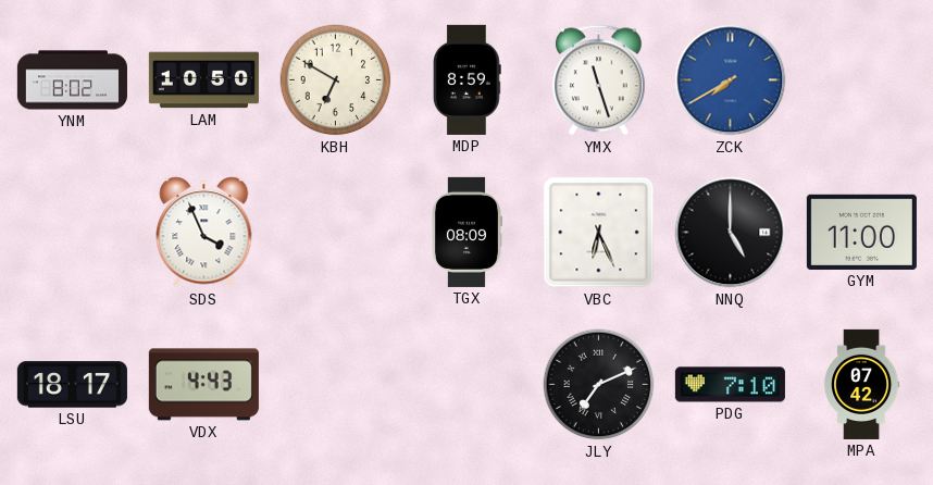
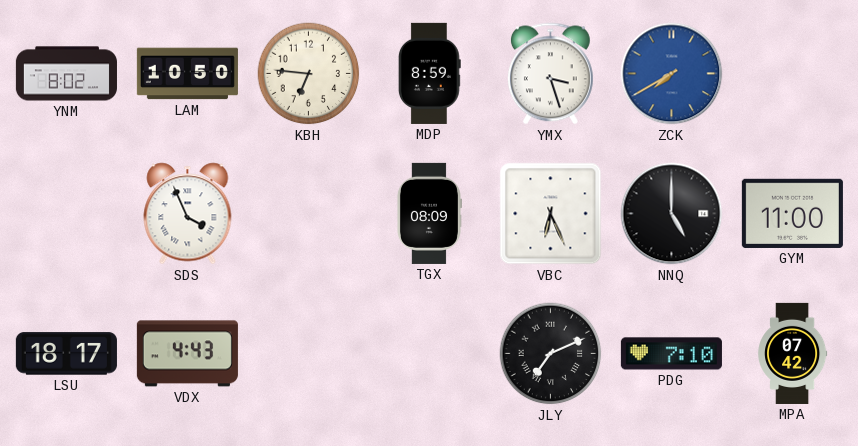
KBH: 6:50 -> 6:46 (309, 74)
YMX: 11:27 -> 3:27 (550, 74)
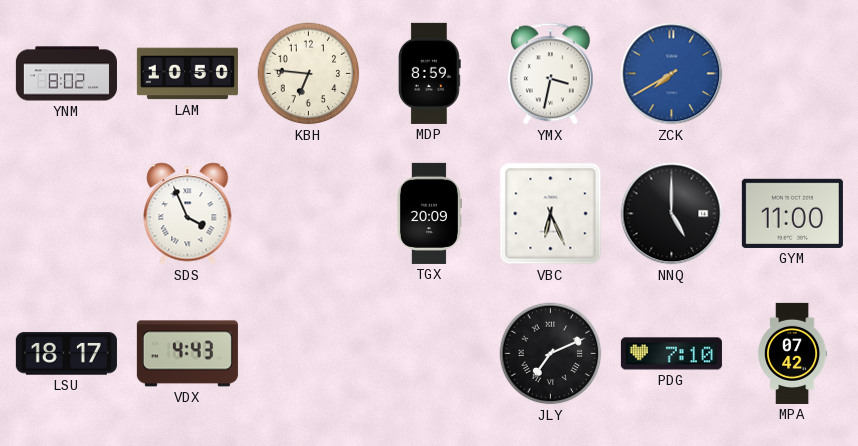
YMX: 3:27 -> 3:32 (550, 74)
TGX: 08:09 -> 20:09 (429, 213)
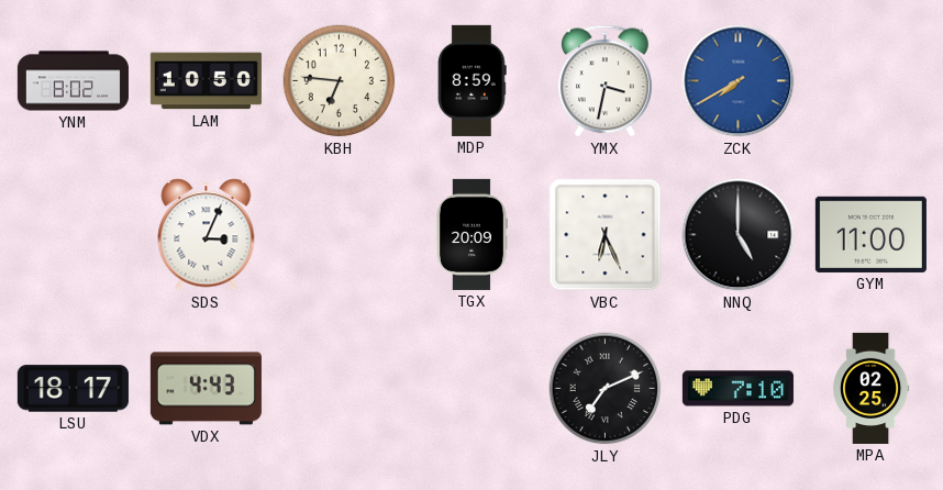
SDS: 3:56 -> 3:04 (207, 235)
MPA: 07:42 -> 02:25 (872, 388)
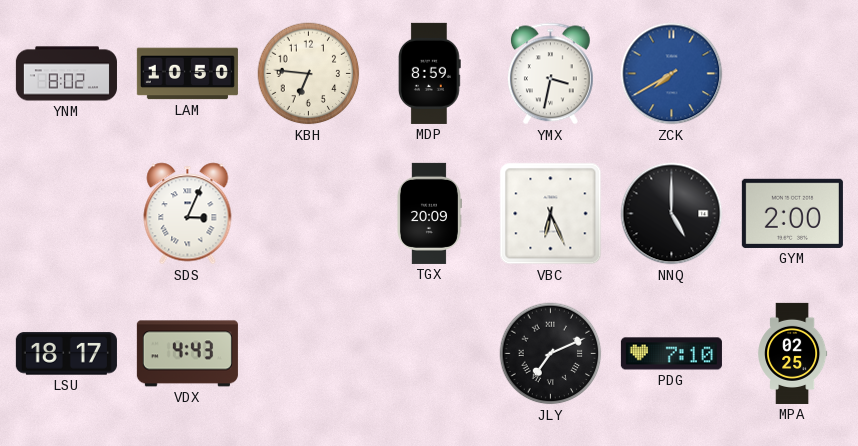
GYM: 11:00 -> 2:00 (792, 213)
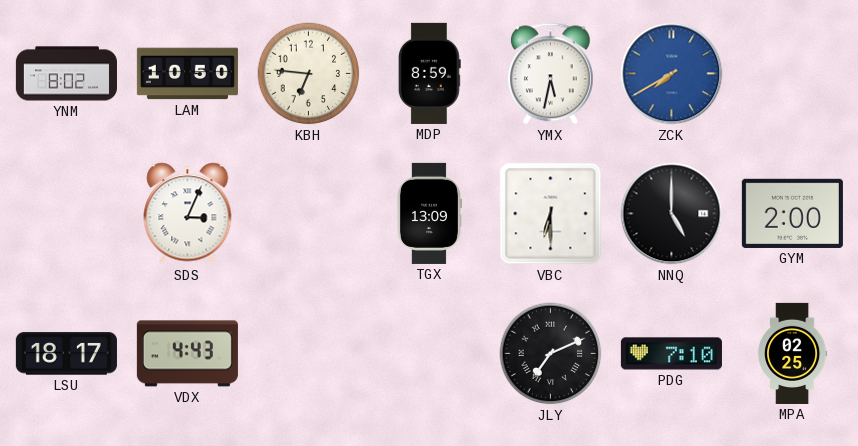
YMX: 3:32 -> 5:32 (550, 74)
TGX: 20:09 -> 13:09 (429, 213)
VBC: 6:26 -> 6:30 (551, 214)
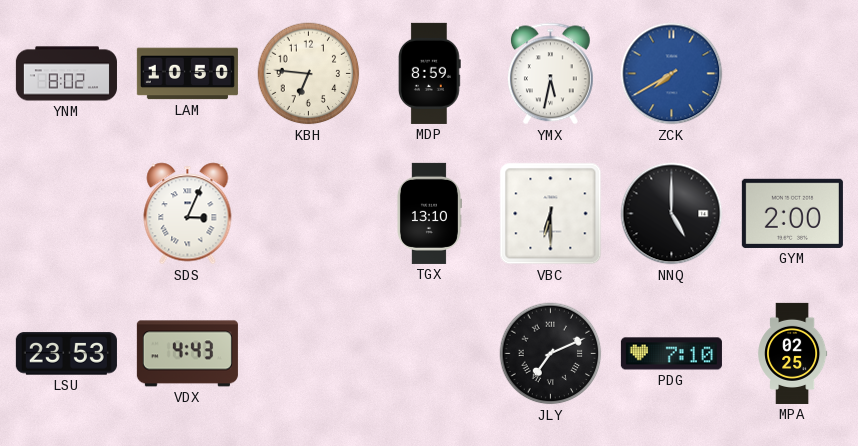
TGX: 13:09 -> 13:10 (429, 213)
LSU: 18:17 -> 23:53 (66, 354)
